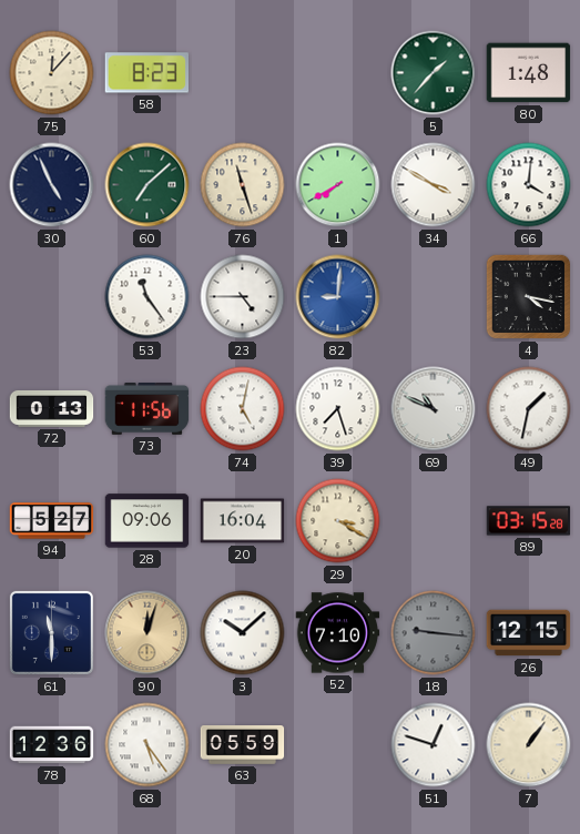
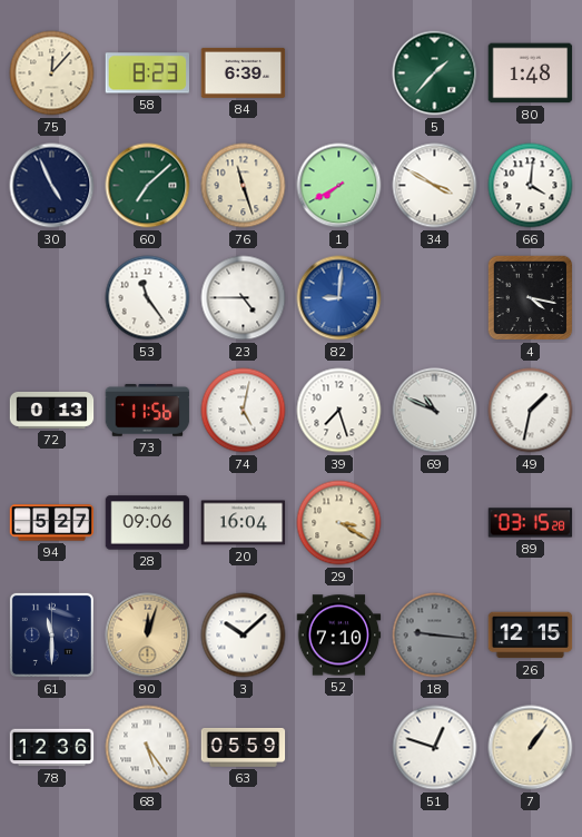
84: none -> 6:39 (244, 72)
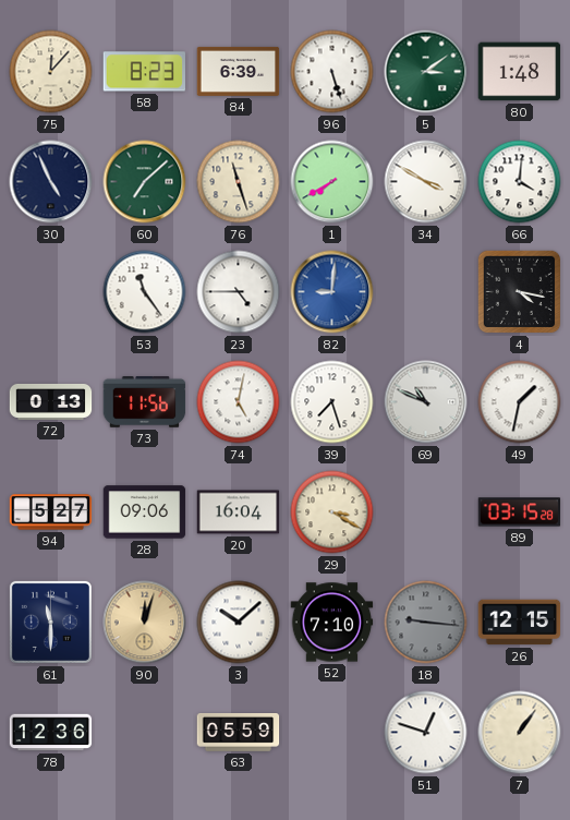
96: none -> 5:27 (332, 72)
5: 1:37 -> 3:09 (426, 72)
68: 5:24 -> none (148, 748)
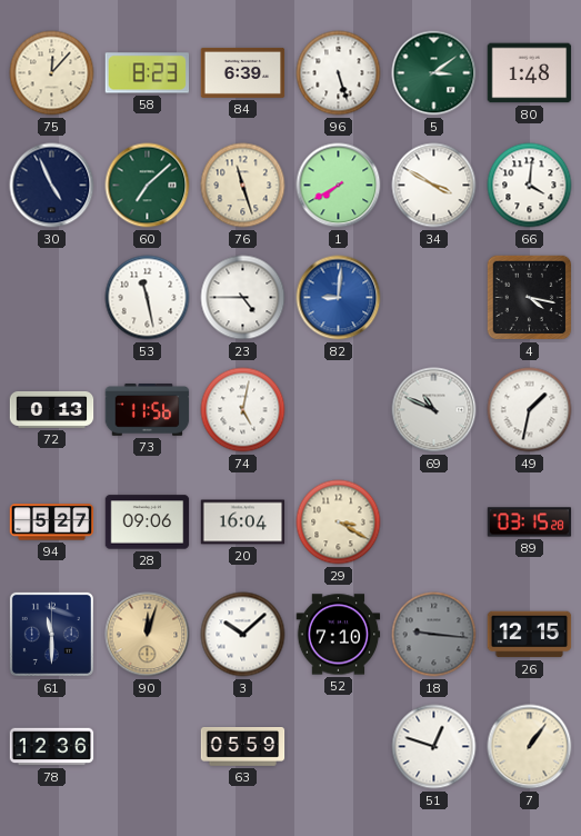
53: 11:24 -> 11:28 (148, 298)
39: 7:27 -> none (332, 402)
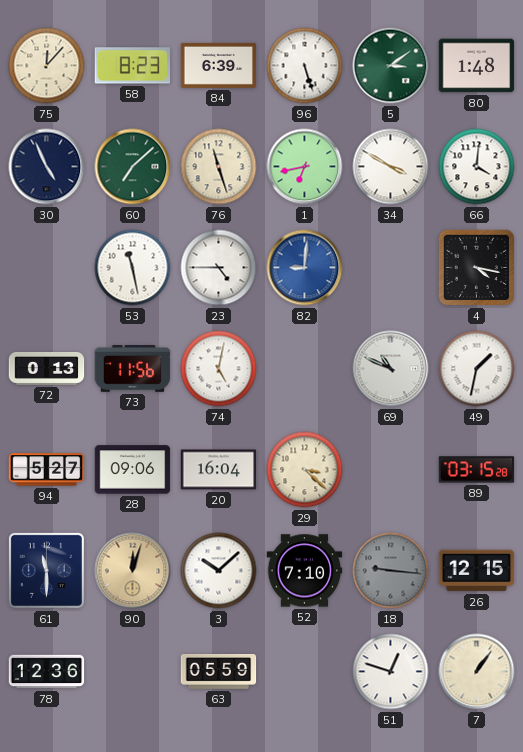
1: 7:40 -> 6:43 (305, 167)
29: 3:20 -> 3:22 (305, 470)
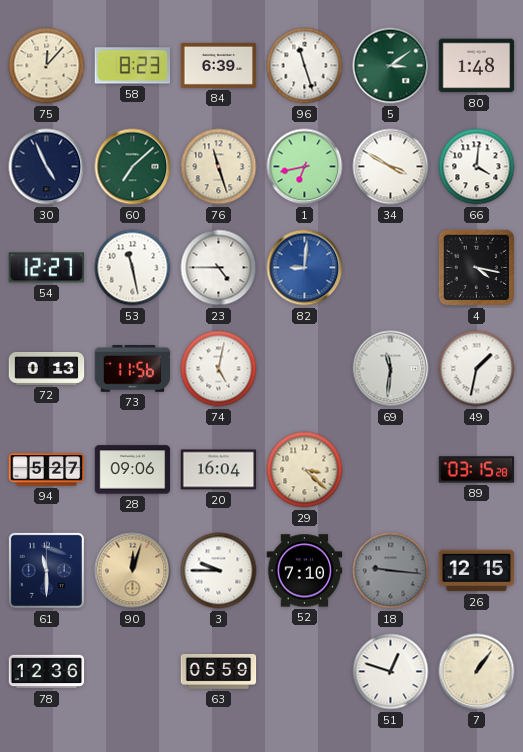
96: 5:27 -> 11:27 (305, 66)
54: none -> 12:27 (47, 268)
69: 10:49 -> 11:31 (391, 369)
3: 10:08 -> 9:45 (219, 571)
